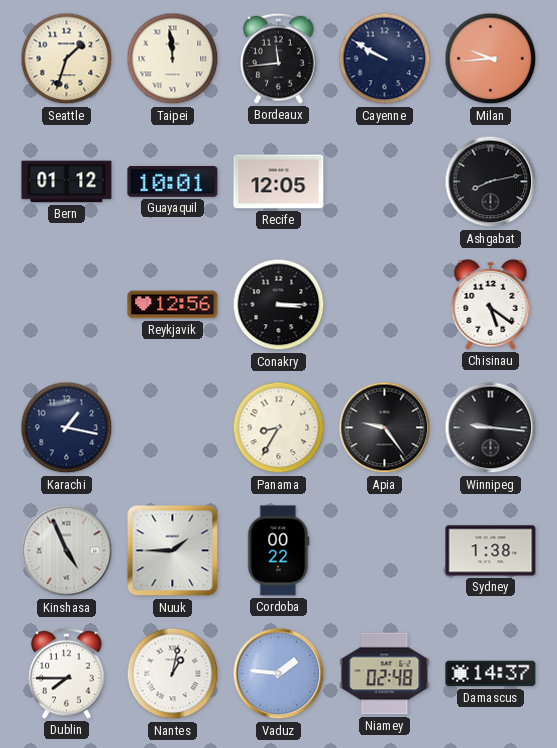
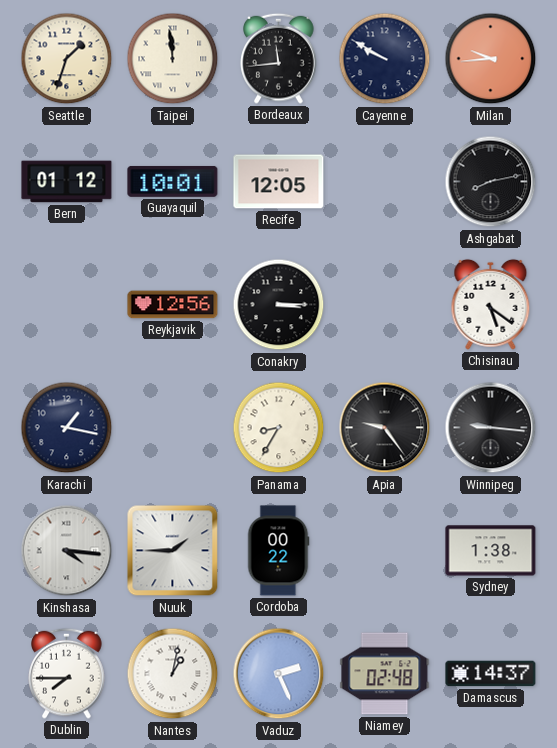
Kinshasa: 4:56 -> 4:16 (67, 551)
Vaduz: 1:46 -> 2:26 (279, 674)
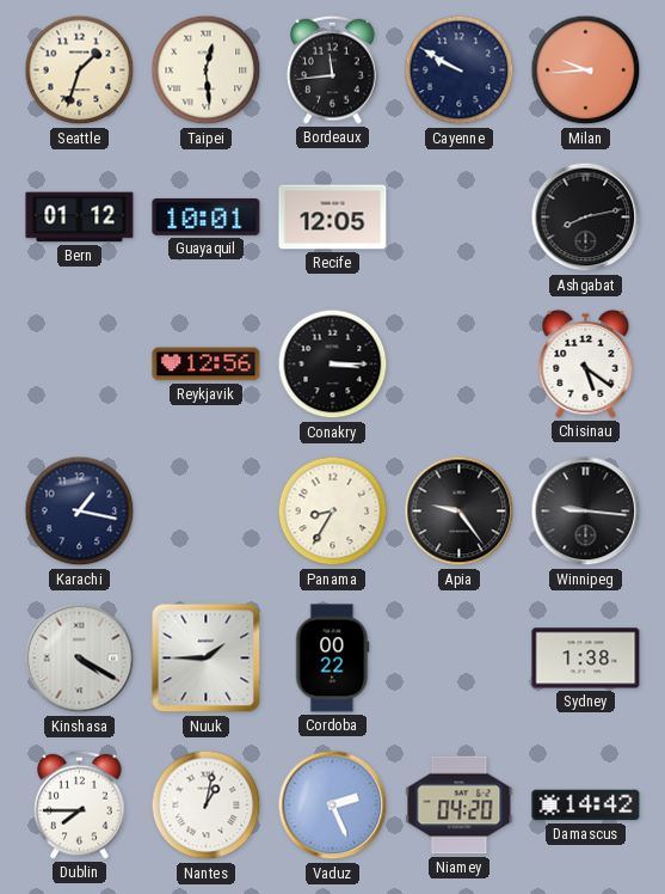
Taipei: 11:59 -> 12:29 (207, 71)
Kinshasa: 4:16 -> 4:20 (80, 659)
Niamey: 02:48 -> 04:20 (460, 806)
Damascus: 14:37 -> 14:42 (586, 806)
